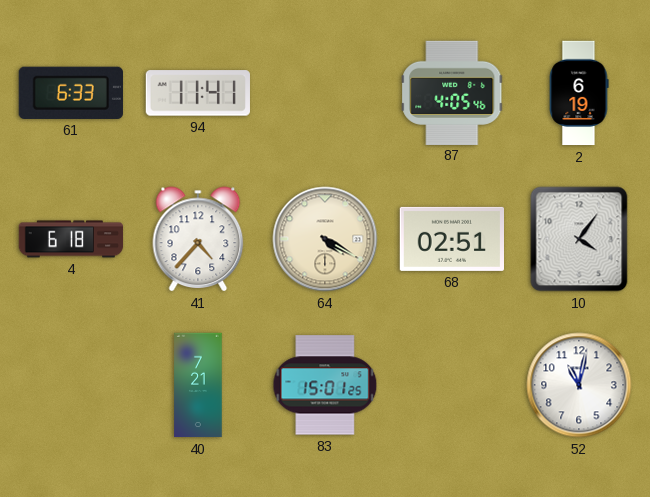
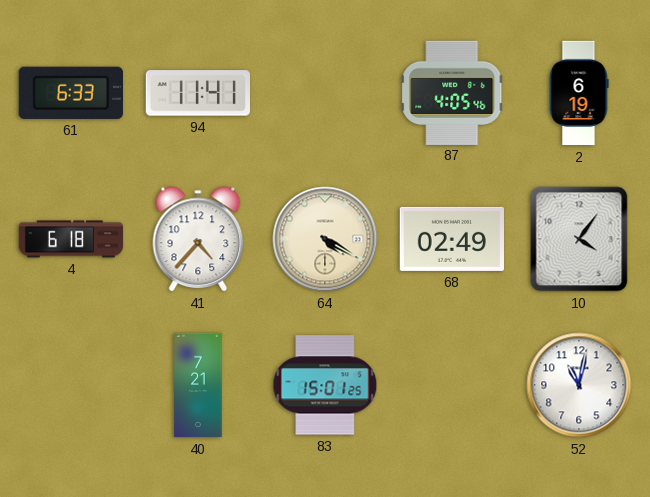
68: 02:51 -> 02:49 (451, 239)
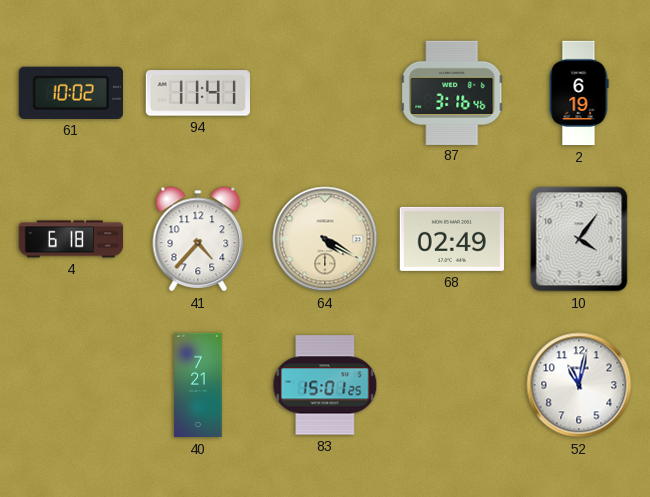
61: 6:33 -> 10:02 (71, 93)
87: 4:05 -> 3:16 (452, 92)
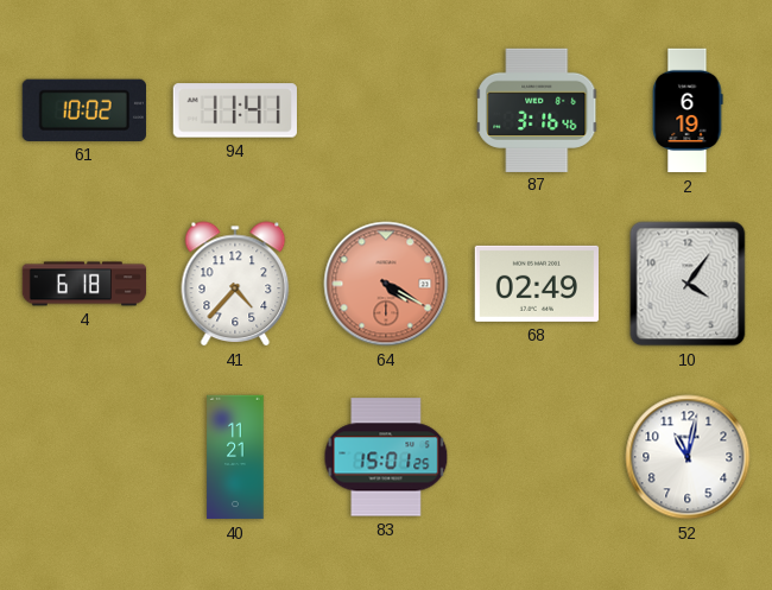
64 dial: cream -> salmon (386, 284)
40: 7:21 -> 11:21 (235, 457)
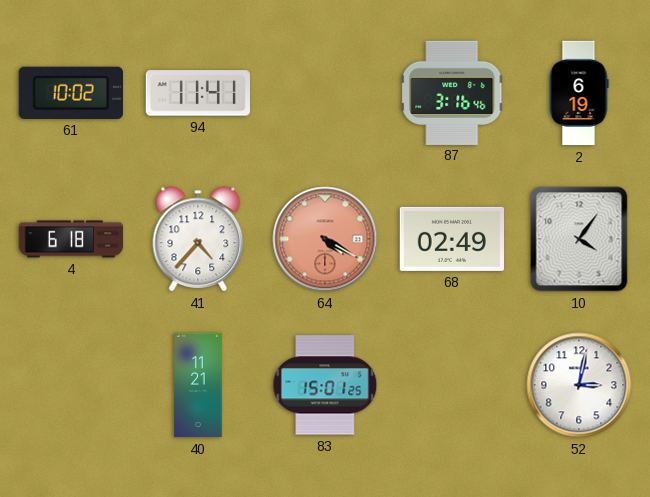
52: 11:02 -> 3:02 (579, 385)
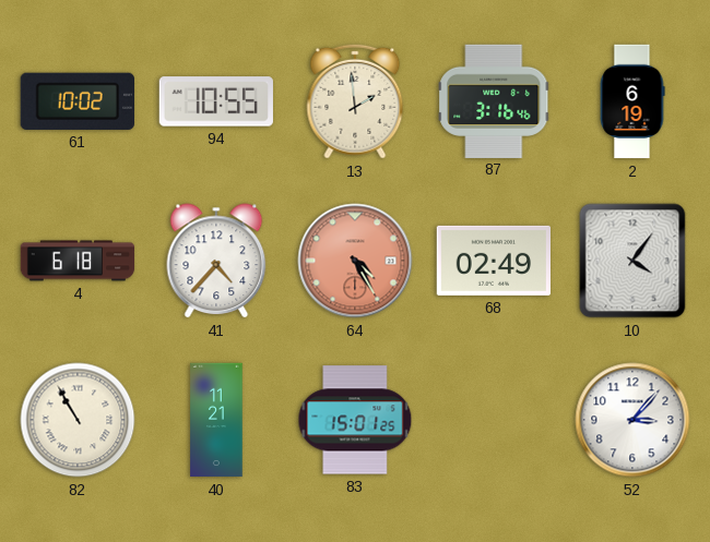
94: 11:41 -> 10:55 (215, 101)
13: none -> 1:59 (355, 101)
64: 4:20 -> 4:25 (355, 261)
82: none -> 10:55 (78, 420)
52: 3:02 -> 3:07 (632, 420)
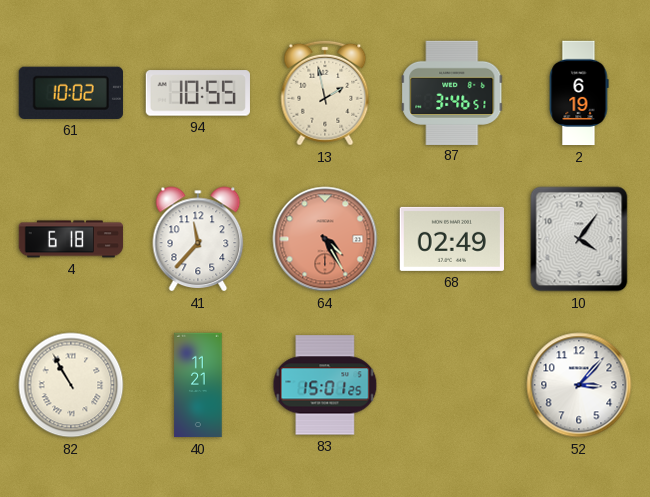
13: 1:59 -> 1:58 (325, 93)
87: 3:16 -> 3:46 (452, 92)
41: 4:37 -> 11:37 (198, 239)
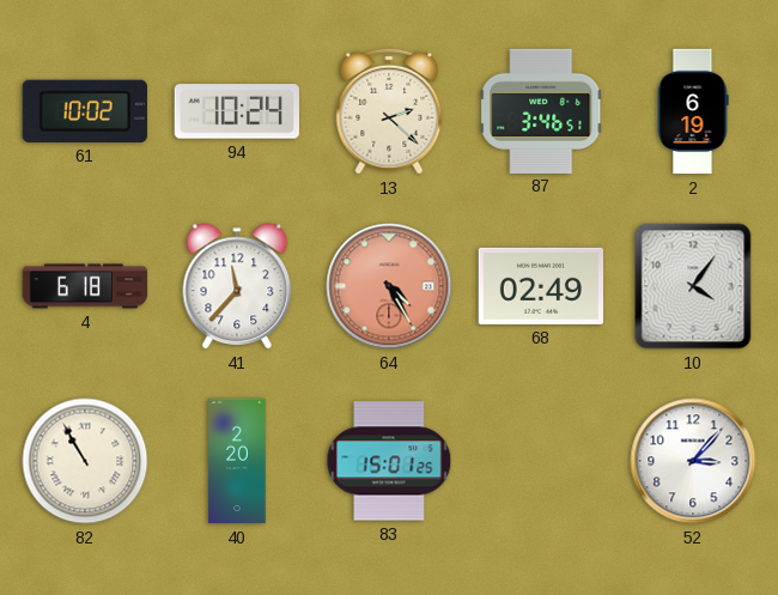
94: 10:55 -> 10:24 (236, 111)
13: 1:58 -> 2:22 (389, 111)
40: 11:21 -> 2:20 (237, 461)
